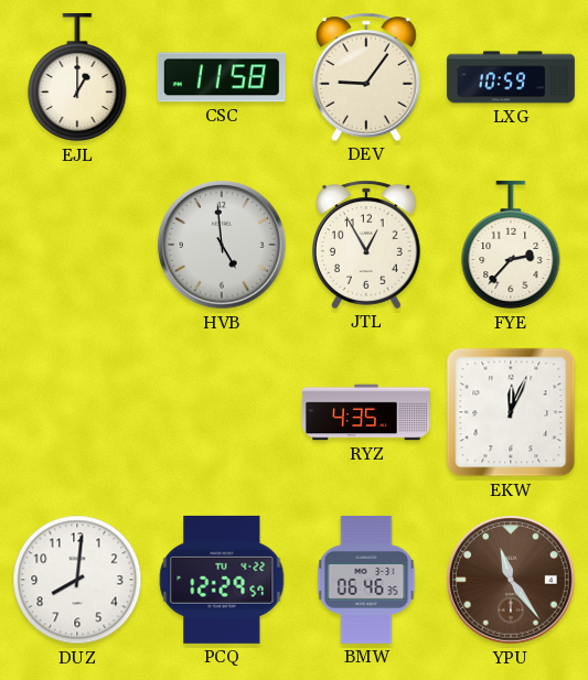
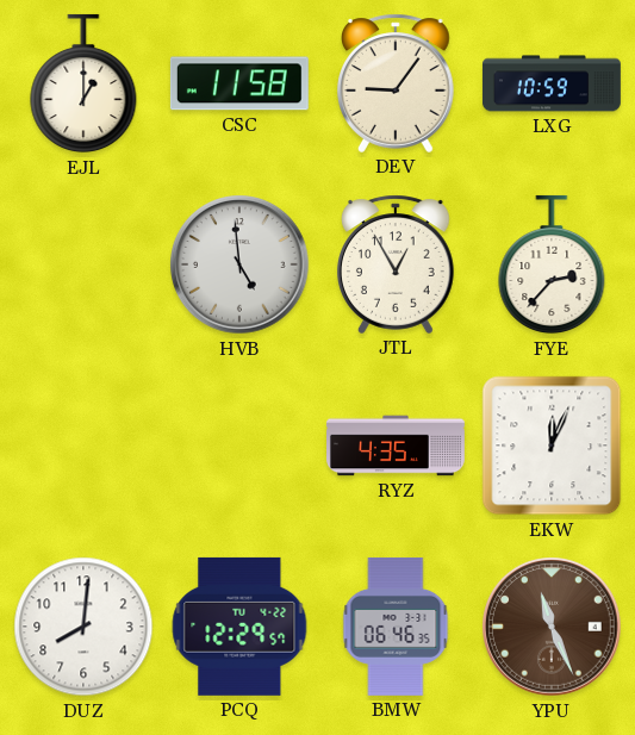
YPU: 11:24 -> 11:26 (552, 627)
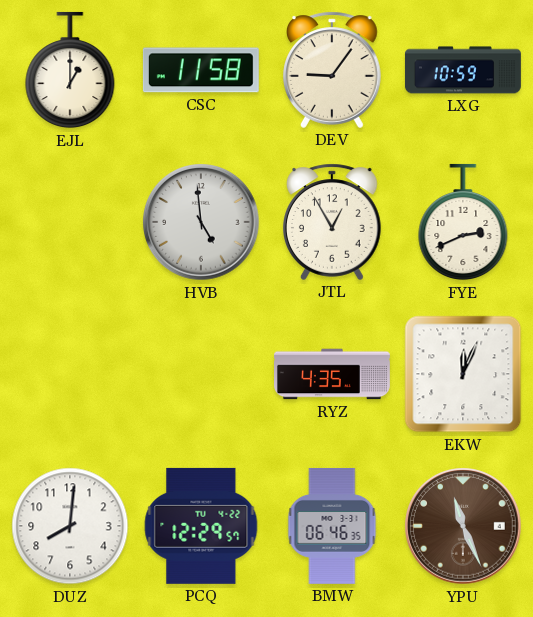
FYE: 2:37 -> 2:41 (463, 222)
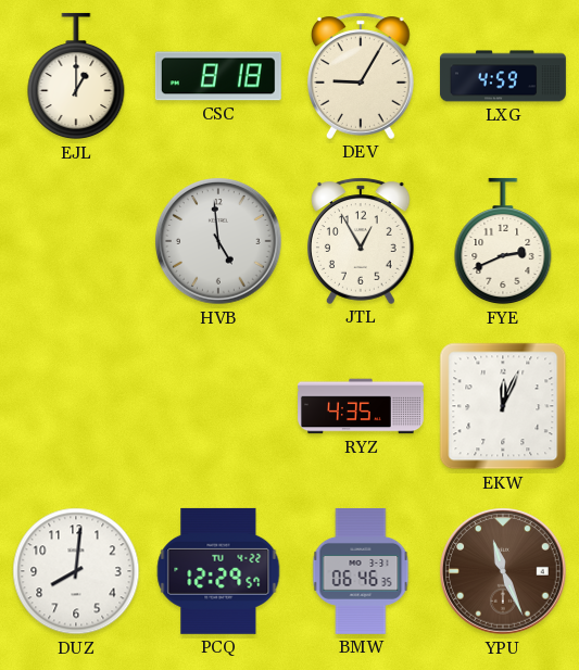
CSC: 11:58 -> 8:18 (218, 76)
DEV: 9:06 -> 9:05 (362, 76)
LXG: 10:59 -> 4:59 (503, 76)
